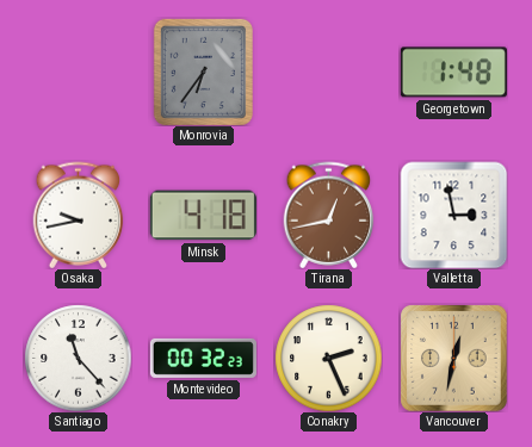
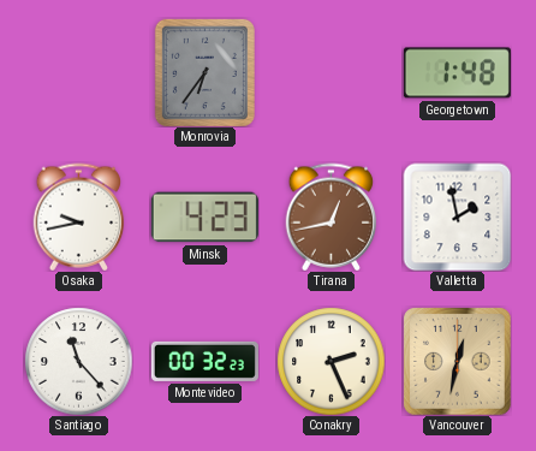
Minsk: 4:18 -> 4:23 (204, 218)
Valletta: 2:58 -> 1:58 (457, 216)
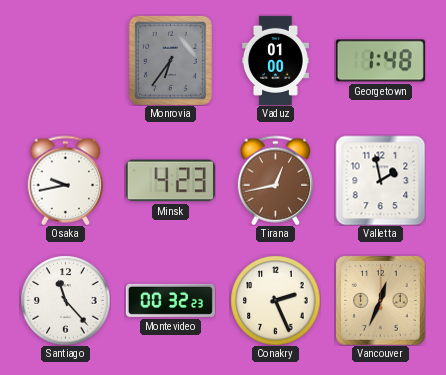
Vaduz: none -> 01:00 (275, 60)
Vancouver: 12:32 -> 12:34 (380, 300)
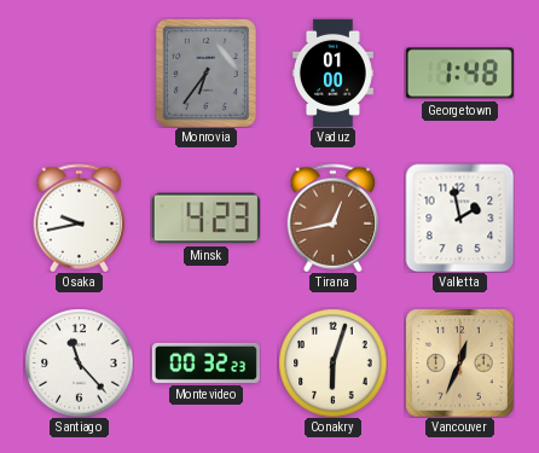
Conakry: 2:26 -> 6:03 (332, 362)
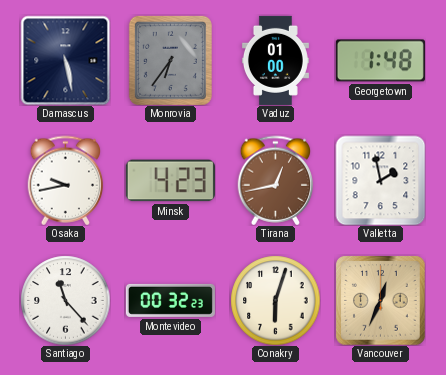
Damascus: none -> 5:28 (65, 60)
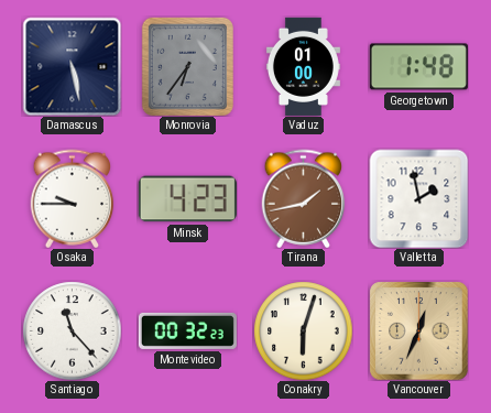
Osaka: 9:43 -> 9:45 (73, 198)
Tirana: 12:43 -> 1:43 (304, 198)
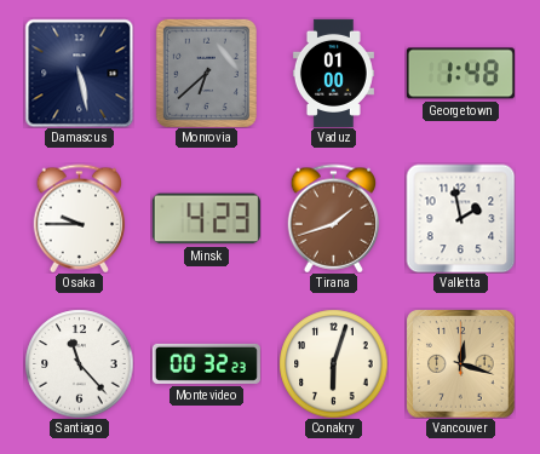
Monrovia: 6:36 -> 6:38 (206, 73)
Tirana: 1:43 -> 1:42 (334, 218)
Vancouver: 12:34 -> 12:18 (460, 363)
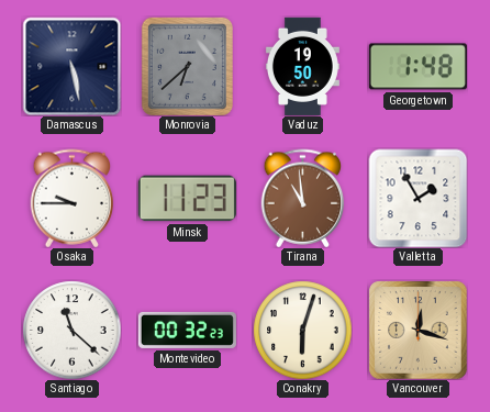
Vaduz: 01:00 -> 19:50 (302, 66)
Minsk: 4:23 -> 11:23 (187, 199)
Tirana: 1:42 -> 10:59 (303, 198)
Valletta: 1:58 -> 1:55 (417, 198)
Santiago: 11:23 -> 11:22 (71, 330)
